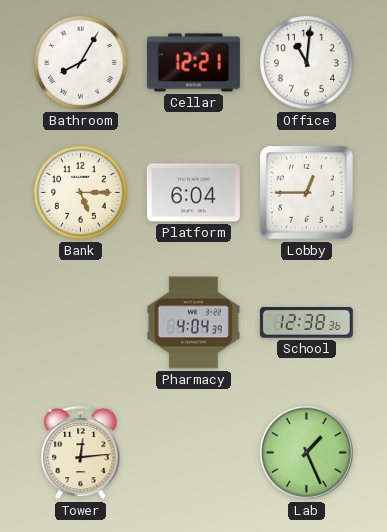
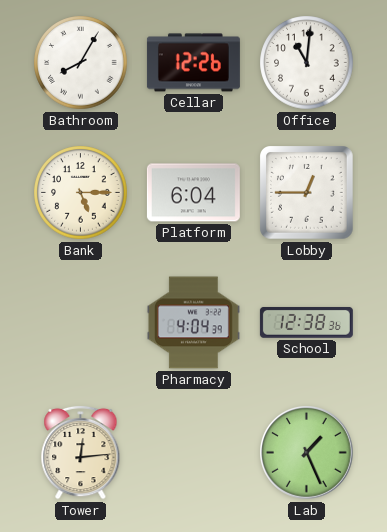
Cellar: 12:21 -> 12:26 (193, 63)
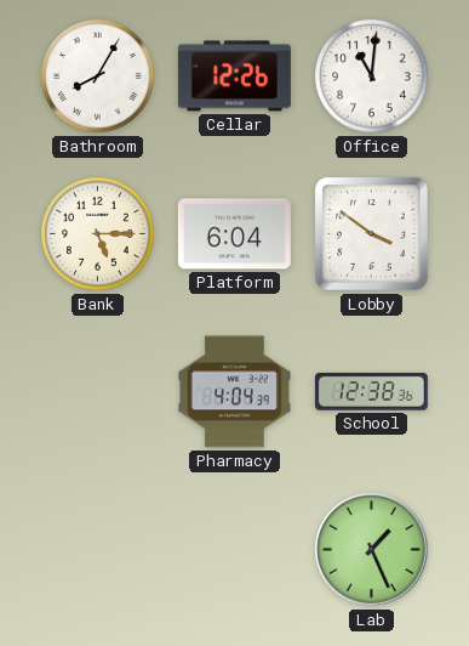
Lobby: 12:45 -> 3:51 (372, 234)
Tower: 12:14 -> none (81, 452)
